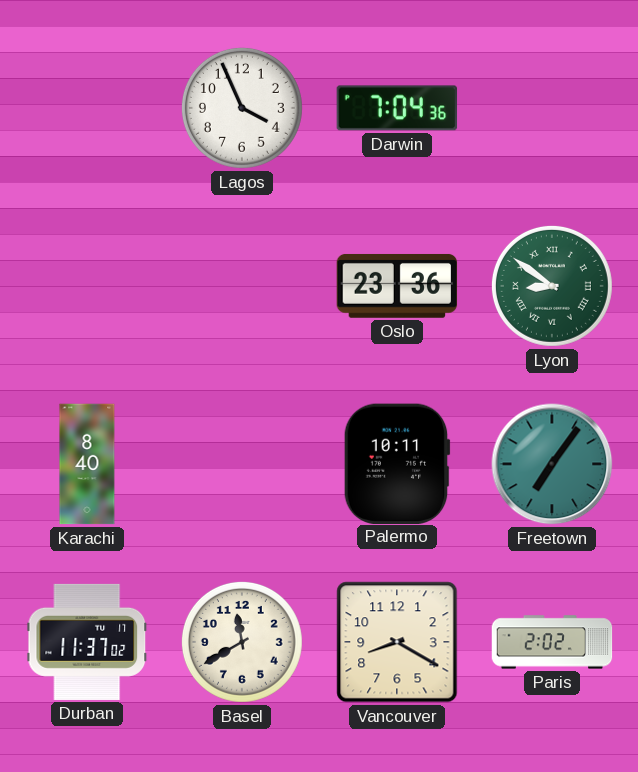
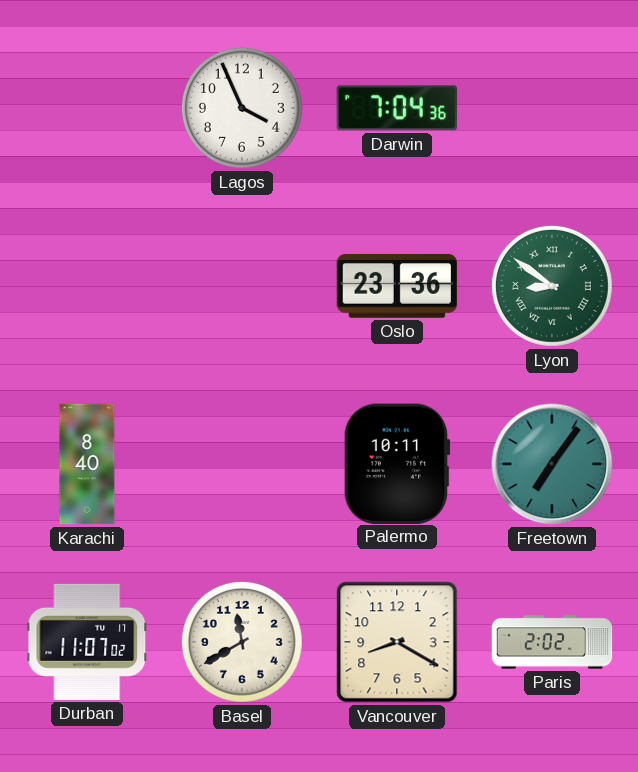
Durban: 11:37 -> 11:07 (87, 642)
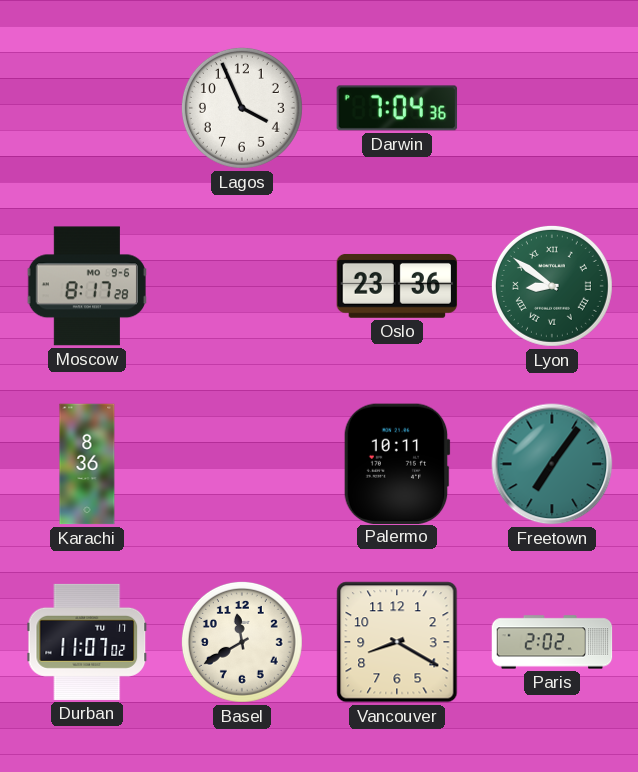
Moscow: none -> 8:17 (87, 286)
Karachi: 8:40 -> 8:36 (87, 464)
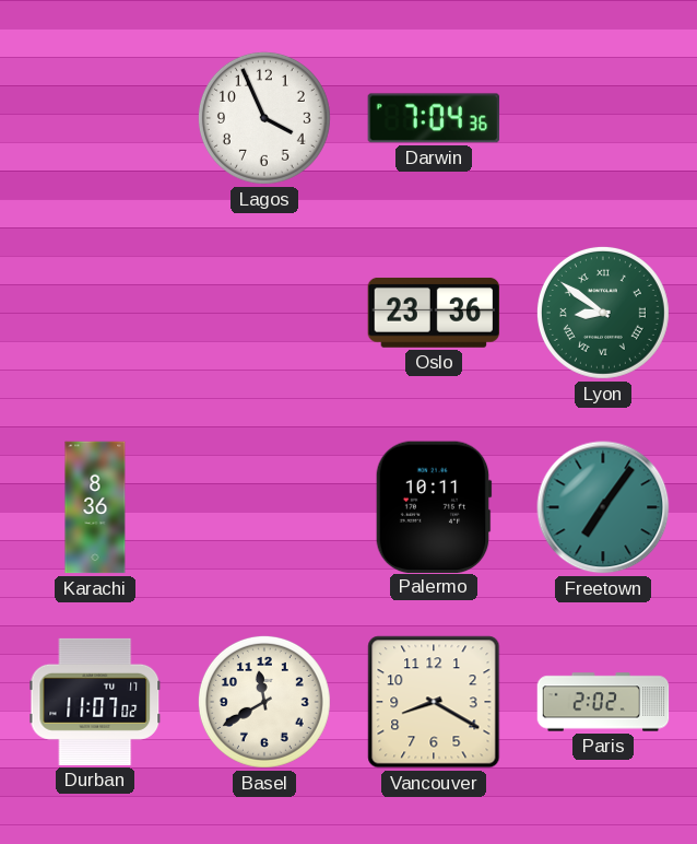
Moscow: 8:17 -> none (87, 286)
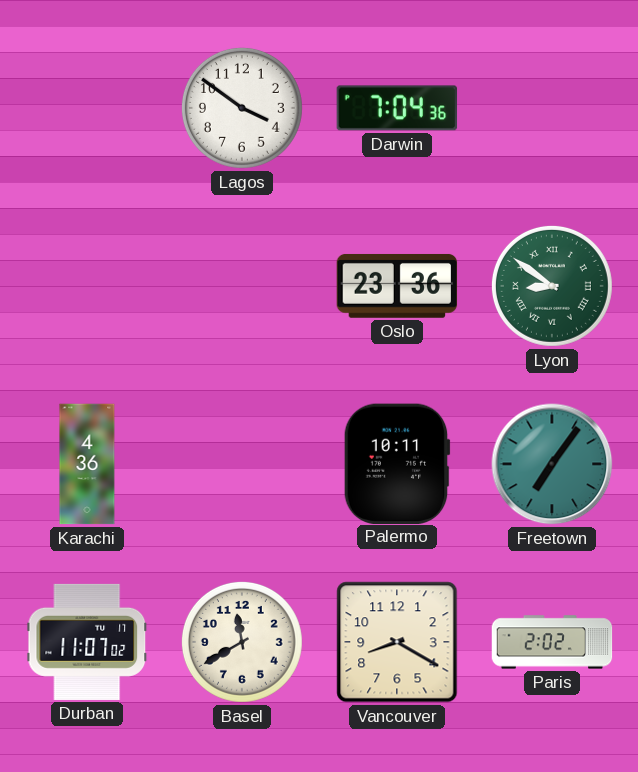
Lagos: 3:56 -> 3:51 (242, 108)
Karachi: 8:36 -> 4:36 (87, 464)
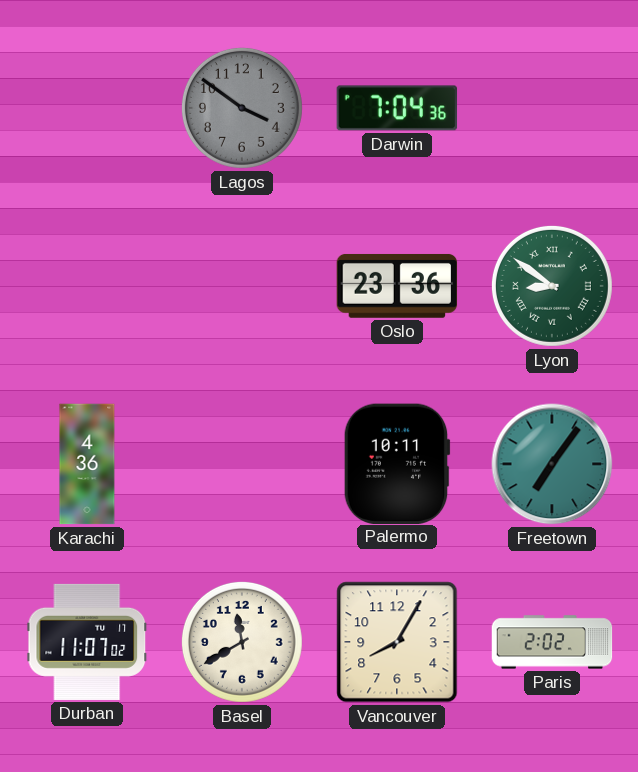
Lagos dial: white -> grey (242, 108)
Vancouver: 8:20 -> 8:05 (397, 642)
